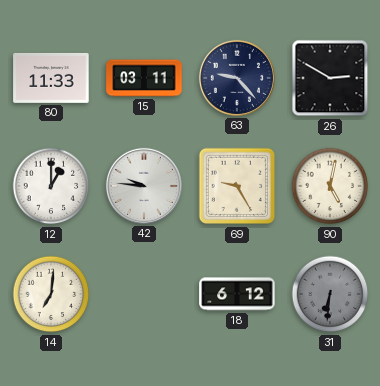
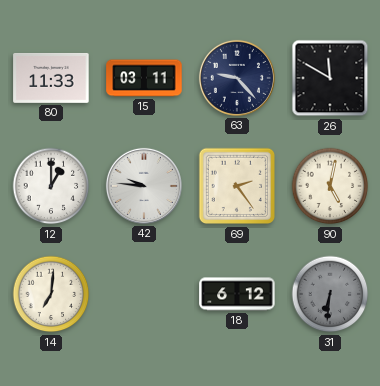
26: 2:50 -> 11:50 (330, 78)
69: 9:25 -> 2:24 (237, 186)
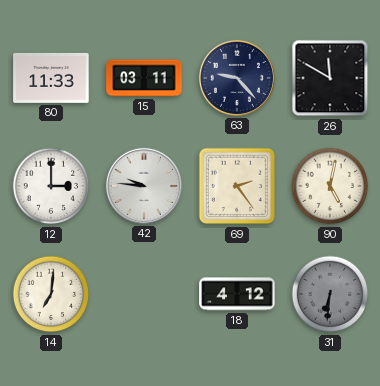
12: 1:00 -> 3:00 (51, 186)
18: 6:12 -> 4:12 (237, 294)
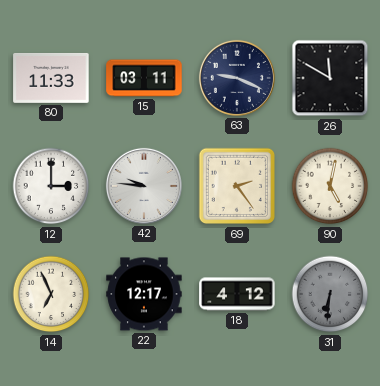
63: 9:23 -> 9:19 (237, 78)
14: 7:01 -> 6:56 (51, 294)
22: none -> 12:17 (144, 294)
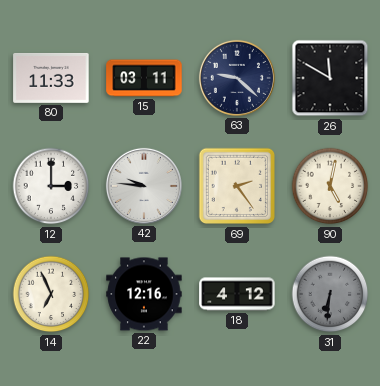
63: 9:19 -> 9:22 (237, 78)
22: 12:17 -> 12:16 (144, 294)
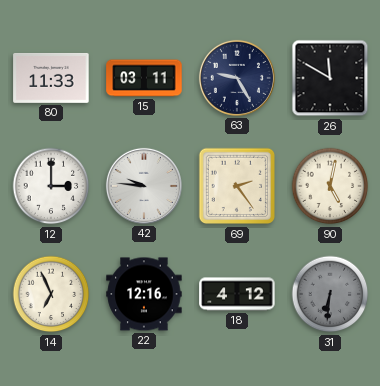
63: 9:22 -> 9:25 (237, 78)
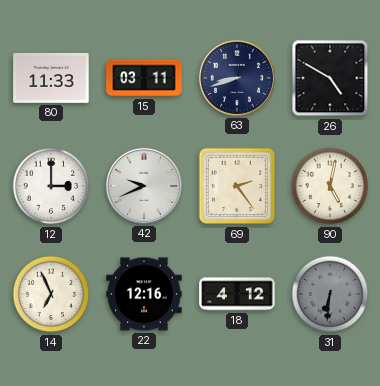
63: 9:25 -> 8:42 (237, 78)
26: 11:50 -> 4:50 (330, 78)
42: 9:46 -> 9:41 (144, 186)
